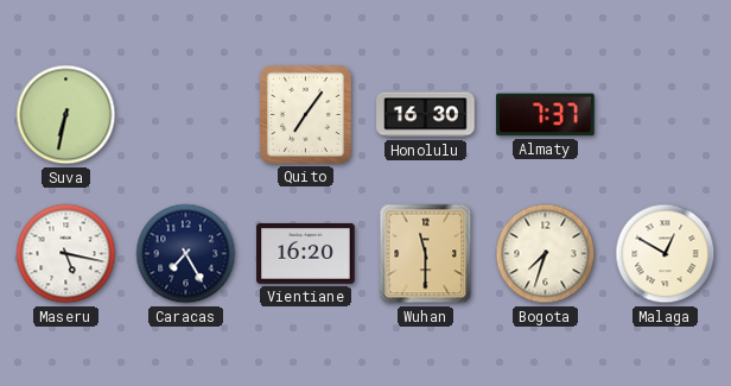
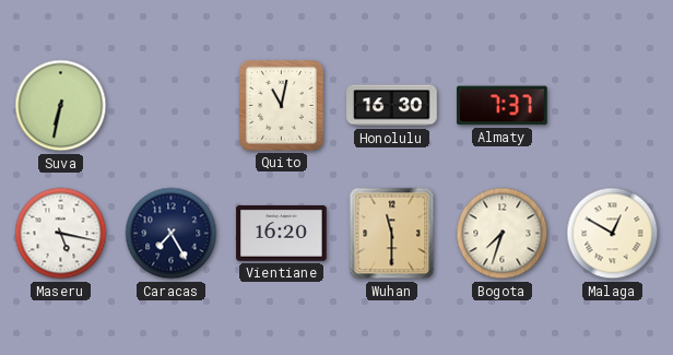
Quito: 7:06 -> 11:02 (281, 105)
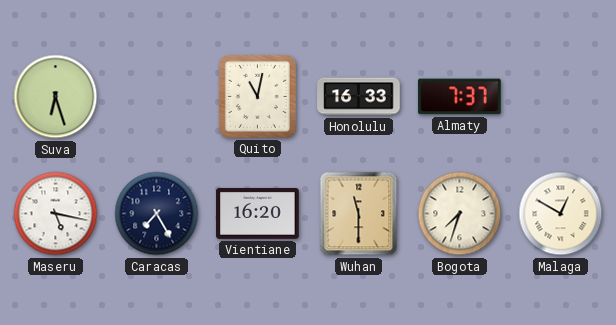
Suva: 6:32 -> 6:27 (56, 97)
Honolulu: 16:30 -> 16:33 (359, 97)
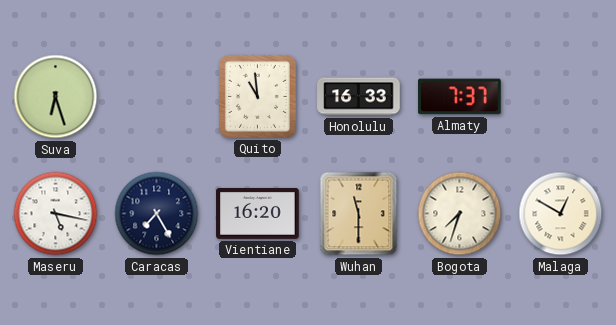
Quito: 11:02 -> 10:59 (257, 96)
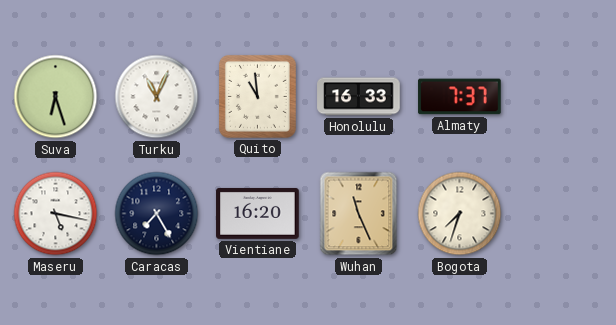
Turku: none -> 11:04 (157, 97)
Wuhan: 11:30 -> 11:26 (359, 214)
Malaga: 12:50 -> none (561, 214)
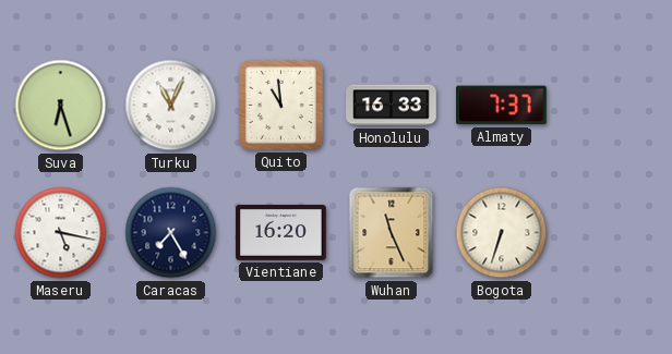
Bogota: 7:33 -> 6:33 (502, 233)
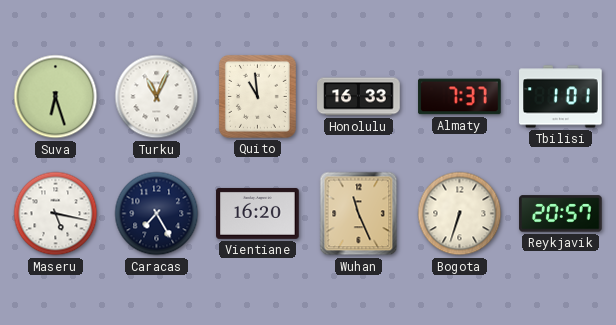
Tbilisi: none -> 1:01 (561, 97)
Reykjavik: none -> 20:57 (561, 214)
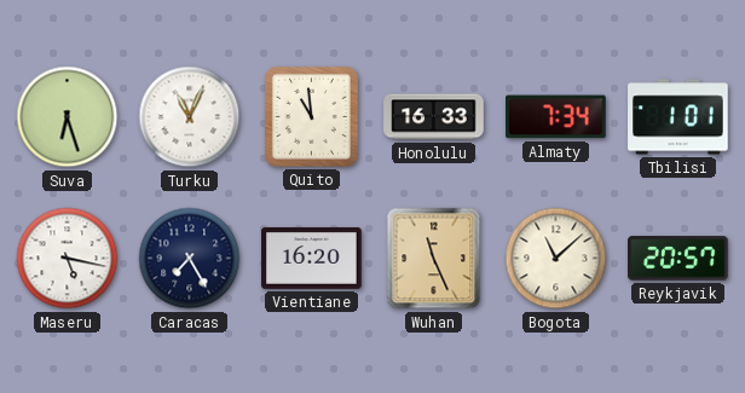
Almaty: 7:37 -> 7:34 (556, 117)
Bogota: 6:33 -> 11:08 (556, 259)
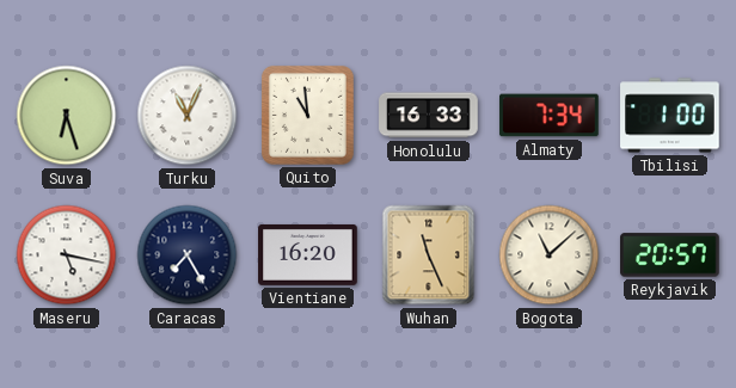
Tbilisi: 1:01 -> 1:00 (670, 116)
